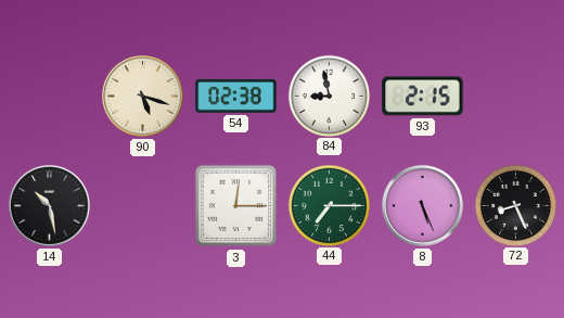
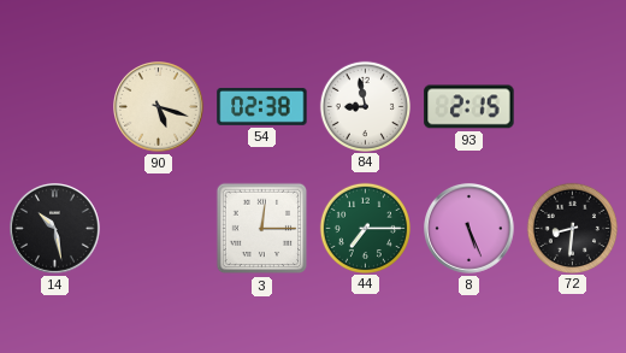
72: 8:26 -> 8:31 (572, 228)
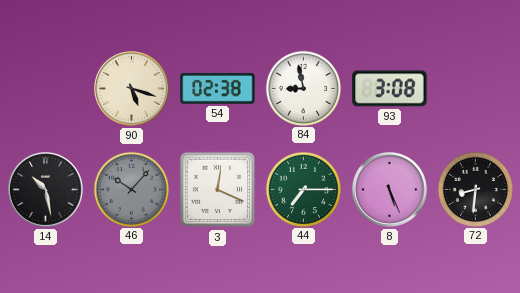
93: 2:15 -> 3:08 (390, 89)
46: none -> 10:07 (131, 189)
3: 12:15 -> 12:19 (218, 190)
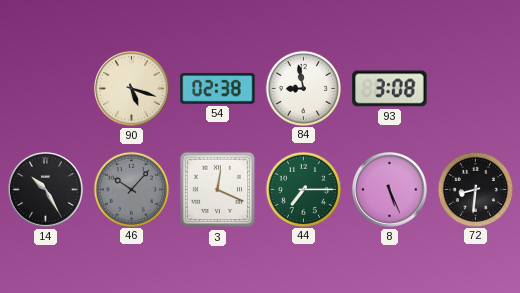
14: 10:28 -> 10:25 (46, 190)
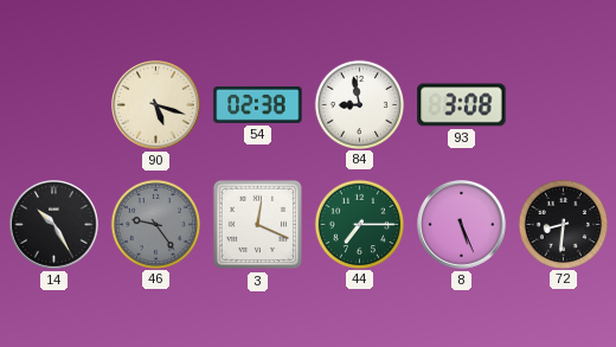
46: 10:07 -> 9:24 (155, 224)
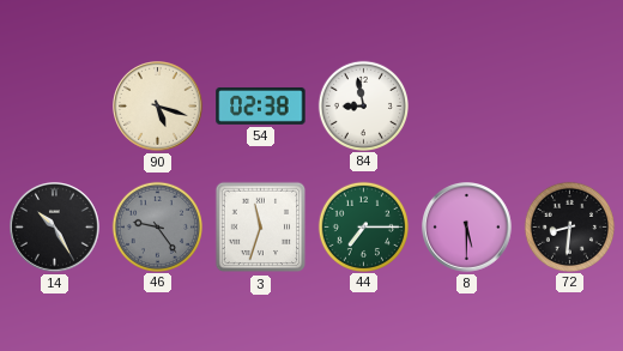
93: 3:08 -> none (462, 105)
3: 12:19 -> 11:33 (261, 228)
8: 5:26 -> 5:30 (467, 228)
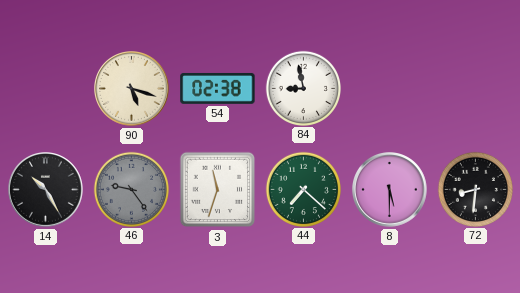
44: 7:15 -> 7:22 (303, 189)
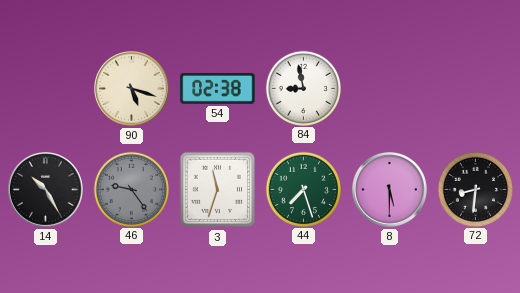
44: 7:22 -> 7:27 (303, 189)
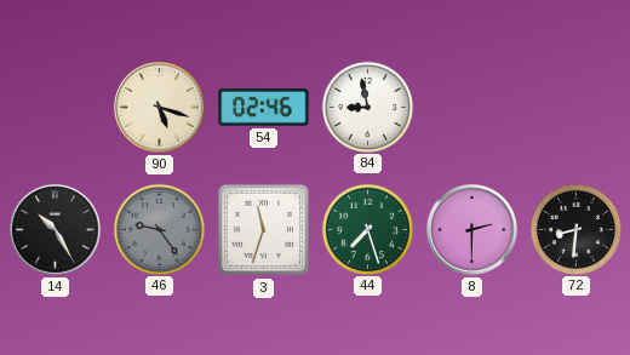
54: 02:38 -> 02:46 (264, 107)
8: 5:30 -> 2:30 (472, 230)
